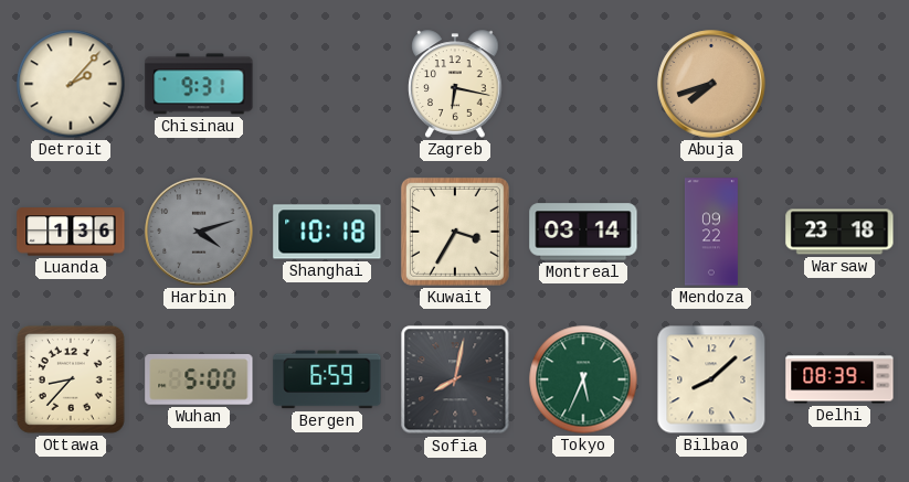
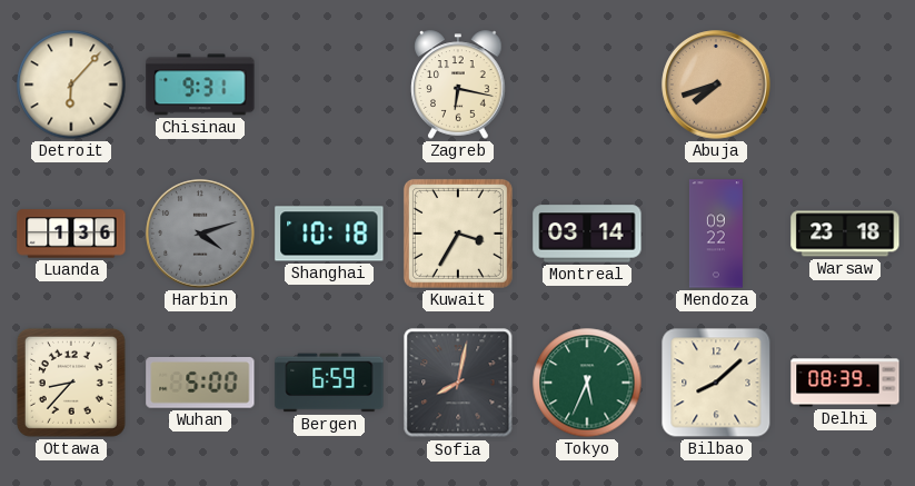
Detroit: 2:07 -> 6:07 (71, 85)
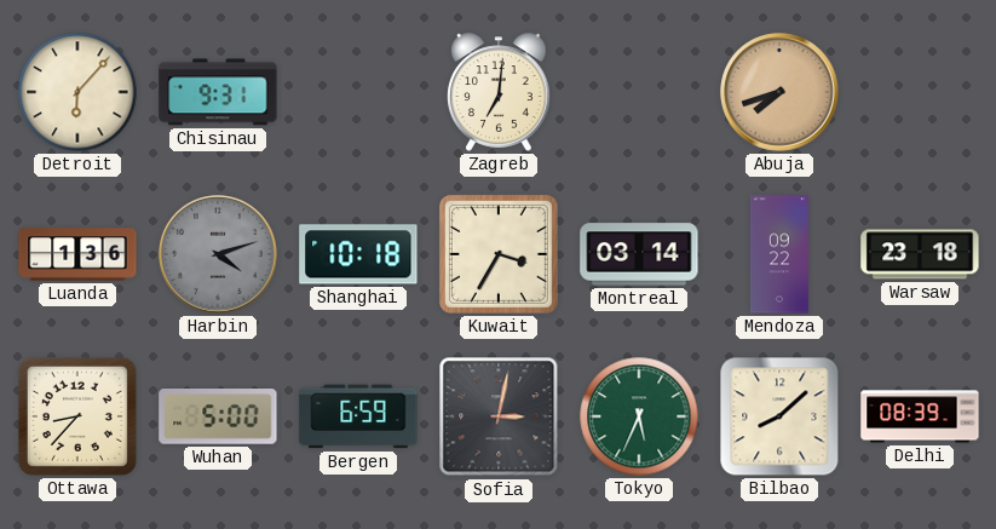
Zagreb: 6:17 -> 7:01 (499, 92)
Sofia: 8:02 -> 3:02 (499, 416)
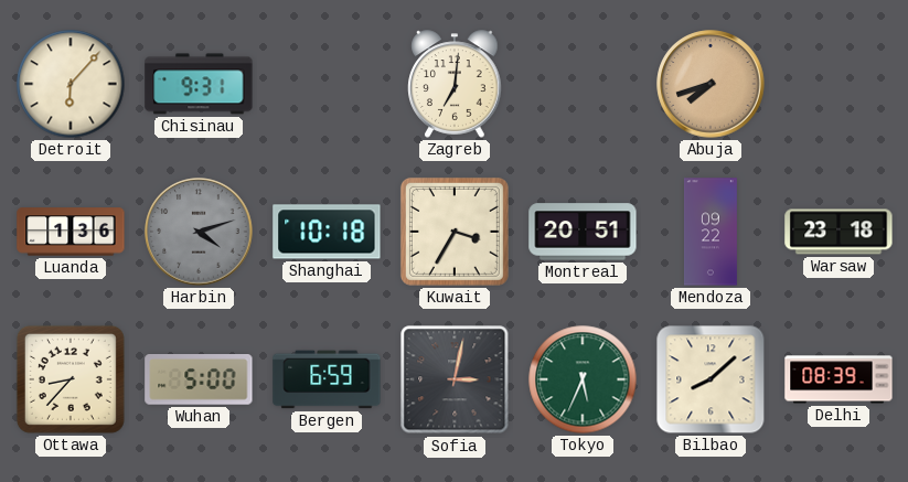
Montreal: 03:14 -> 20:51 (583, 232)
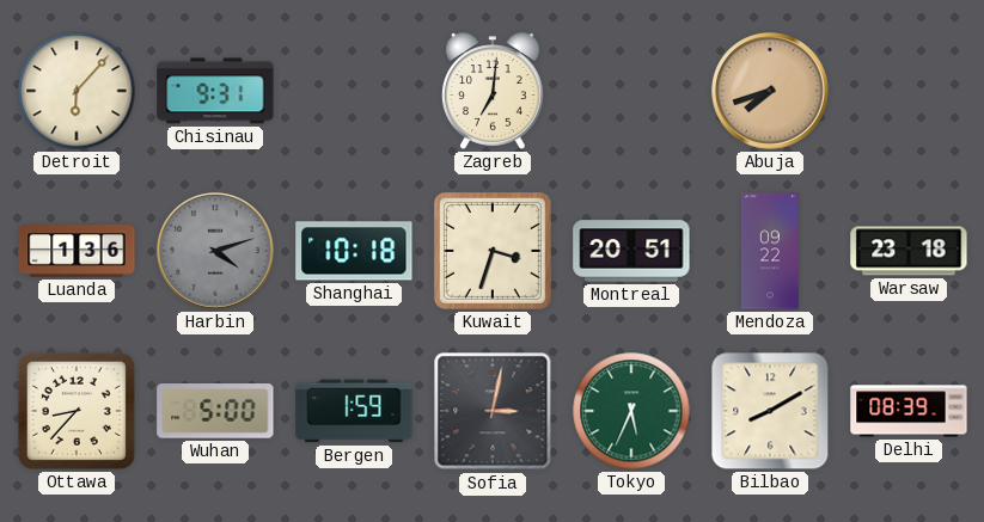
Kuwait: 3:35 -> 3:33 (493, 251)
Bergen: 6:59 -> 1:59 (354, 411)
Bilbao: 8:08 -> 8:10 (770, 411)
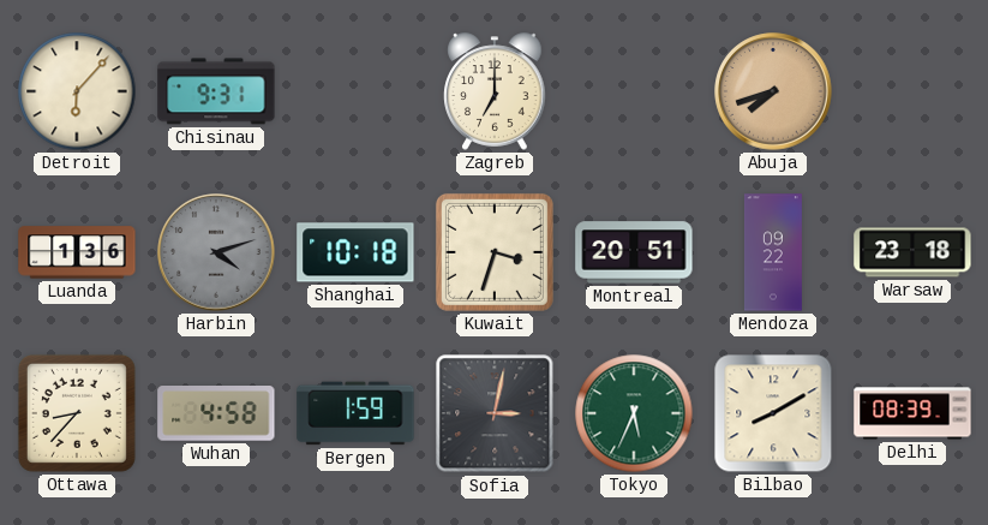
Zagreb: 7:01 -> 7:00 (495, 91)
Wuhan: 5:00 -> 4:58 (216, 414)
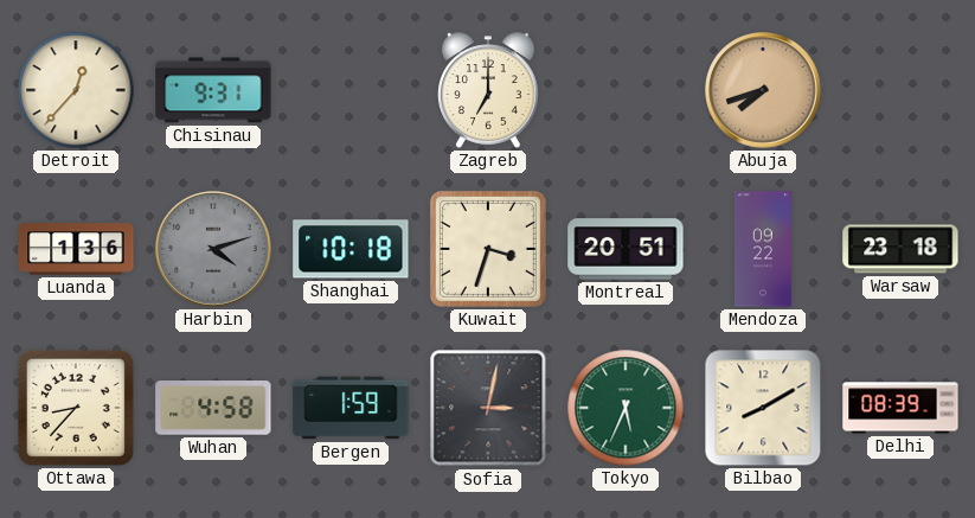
Detroit: 6:07 -> 12:37 (76, 90)
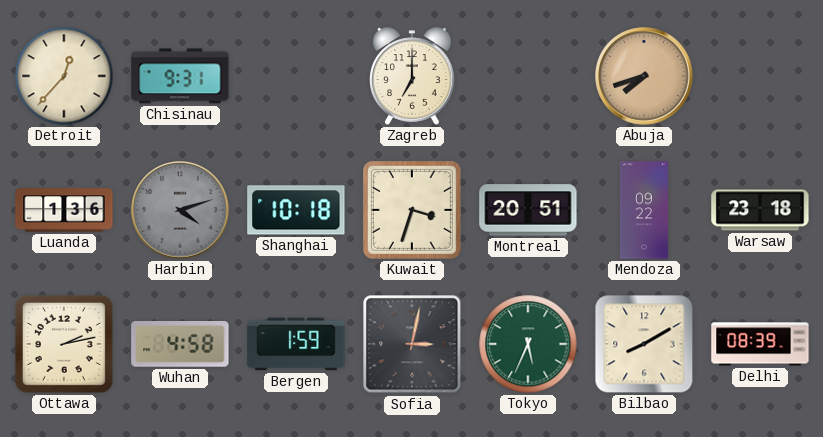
Ottawa: 8:37 -> 2:13 (64, 344)
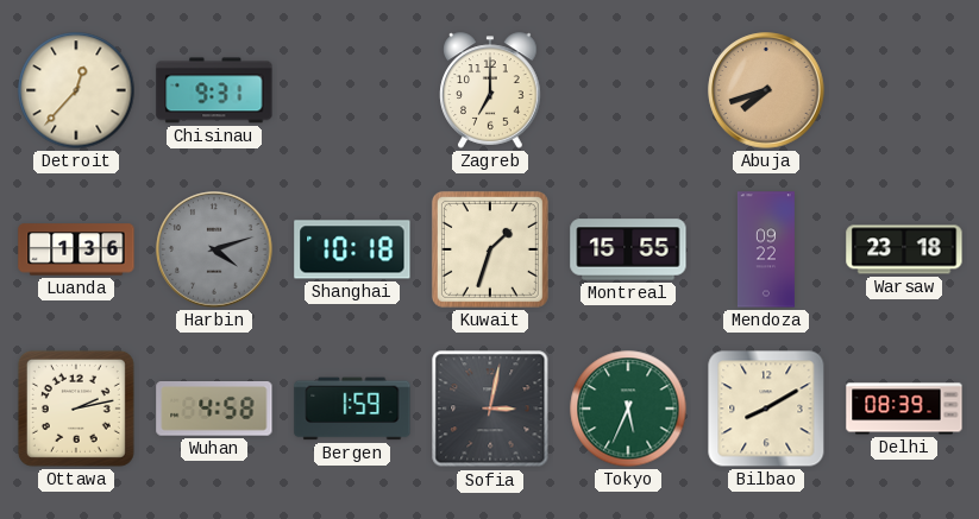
Kuwait: 3:33 -> 1:33 (490, 249)
Montreal: 20:51 -> 15:55 (628, 249)
